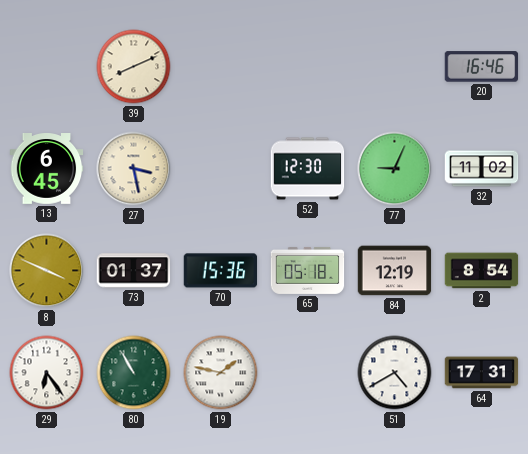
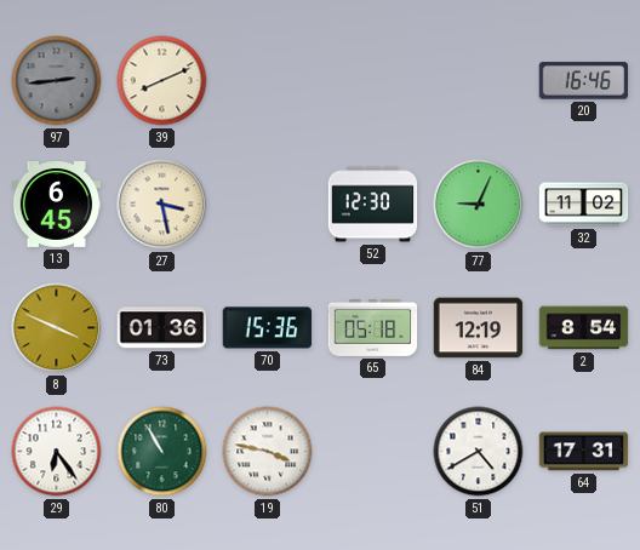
97: none -> 2:44 (57, 81)
73: 01:37 -> 01:36 (162, 328)
19: 1:47 -> 3:47 (268, 452)
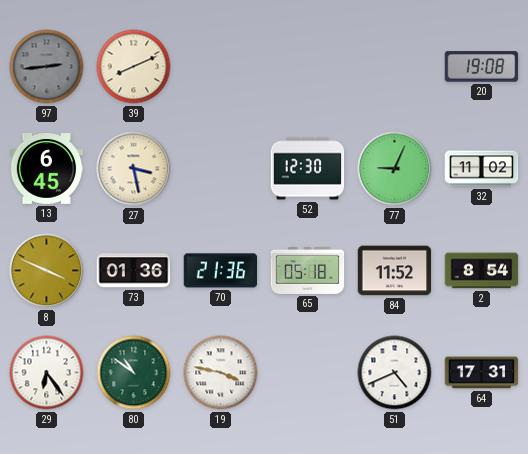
20: 16:46 -> 19:08 (482, 67)
70: 15:36 -> 21:36 (221, 271)
84: 12:19 -> 11:52 (395, 271)
80: 10:55 -> 10:51 (134, 373)
51: 4:40 -> 4:41 (395, 373)
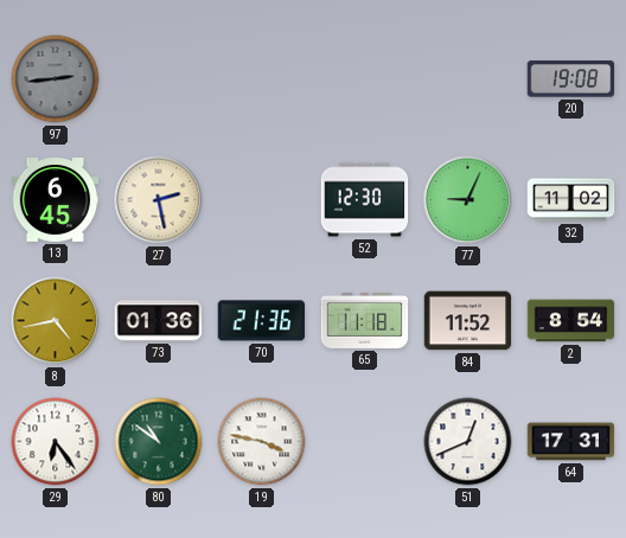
39: 8:11 -> none (134, 67)
27: 3:28 -> 2:28 (159, 200)
8: 3:49 -> 4:43 (56, 321)
65: 05:18 -> 11:18 (365, 320)
51: 4:41 -> 12:41 (468, 442)
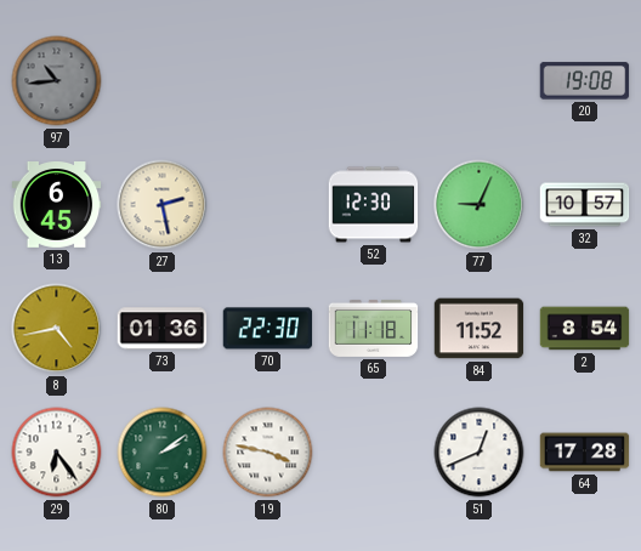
97: 2:44 -> 10:44 (57, 81)
32: 11:02 -> 10:57 (585, 205)
70: 21:36 -> 22:30 (268, 329)
80: 10:51 -> 2:09 (163, 453)
64: 17:31 -> 17:28 (585, 453)
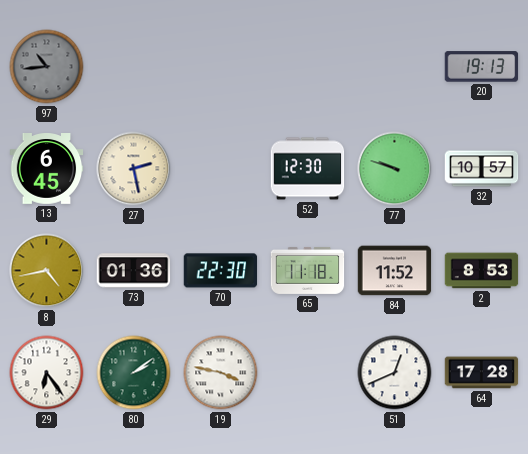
20: 19:08 -> 19:13 (482, 67)
77: 9:04 -> 9:48 (395, 169)
2: 8:54 -> 8:53 (482, 271)
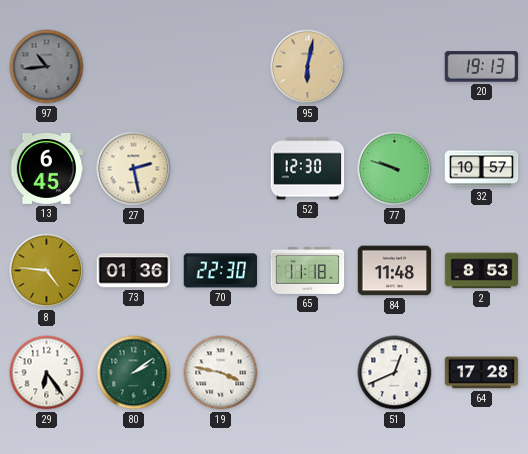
95: none -> 6:02 (308, 67)
8: 4:43 -> 4:46 (47, 271)
84: 11:52 -> 11:48 (395, 271)
